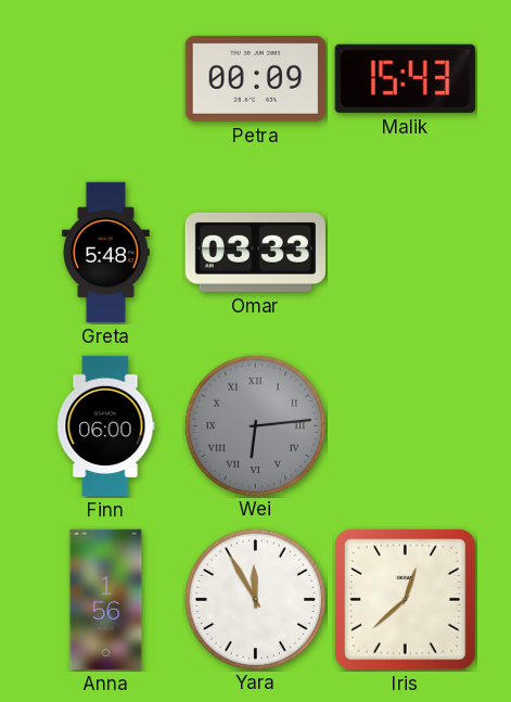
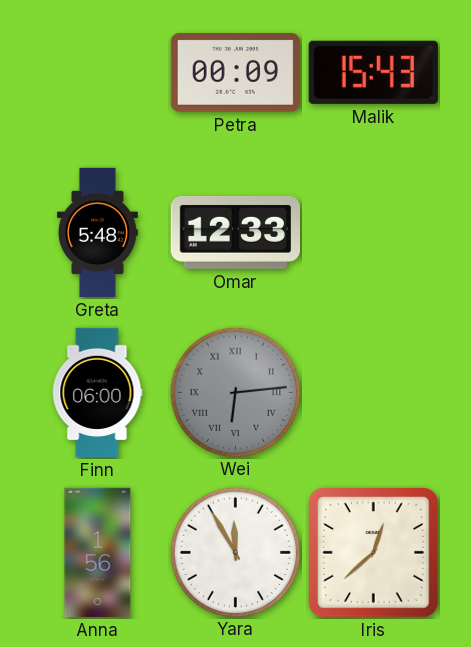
Omar: 03:33 -> 12:33 (235, 232)
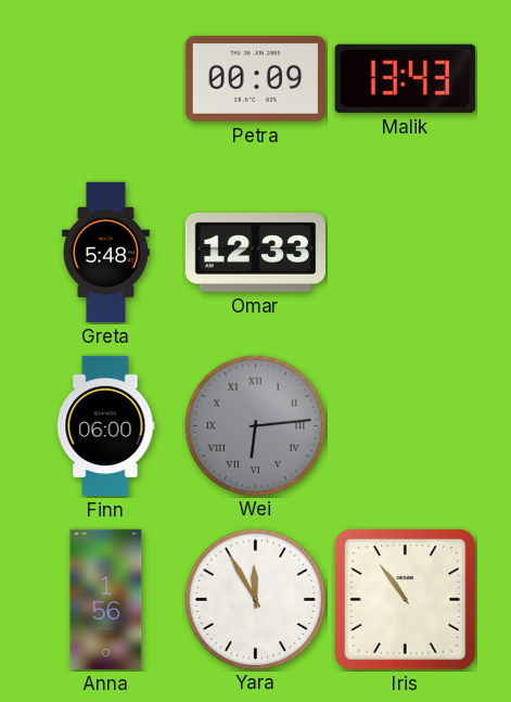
Malik: 15:43 -> 13:43 (405, 78)
Iris: 12:38 -> 10:54 (406, 600)
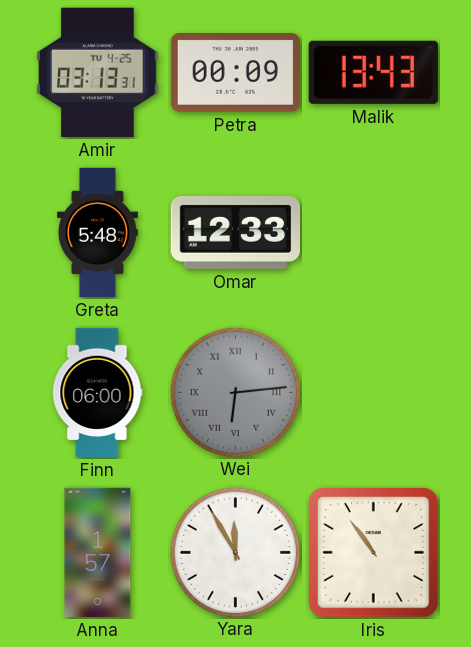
Amir: none -> 03:13 (98, 72)
Anna: 1:56 -> 1:57 (98, 553)
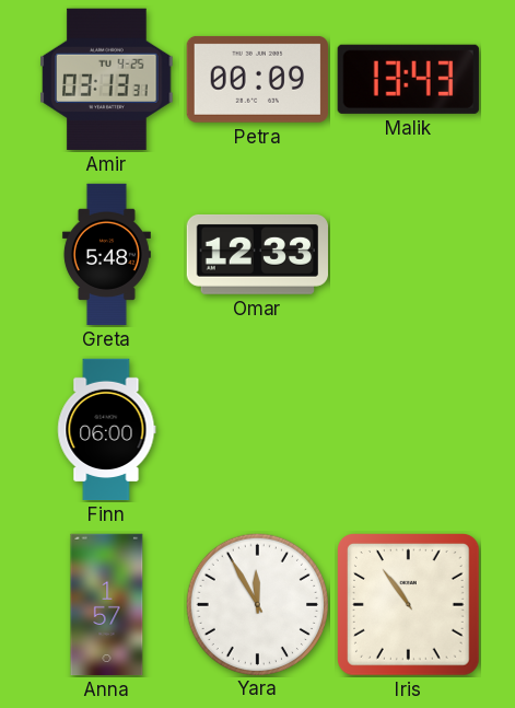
Wei: 6:14 -> none (235, 392)
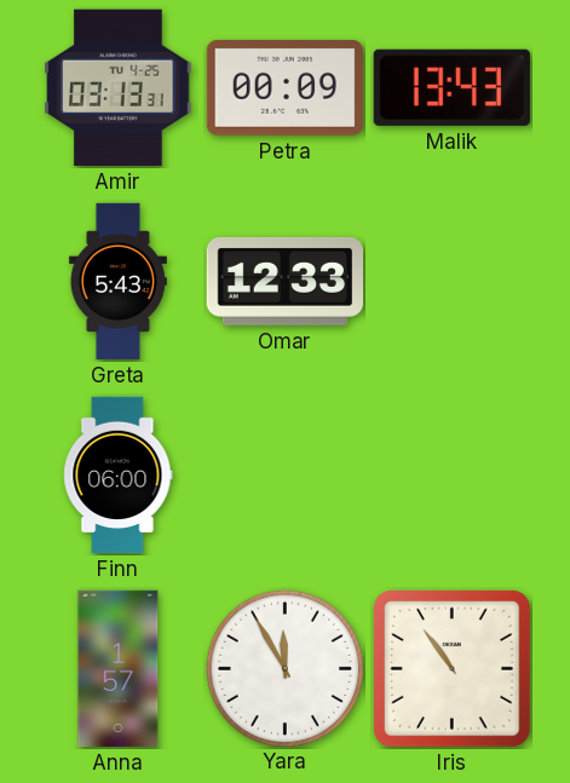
Greta: 5:48 -> 5:43 (117, 282)
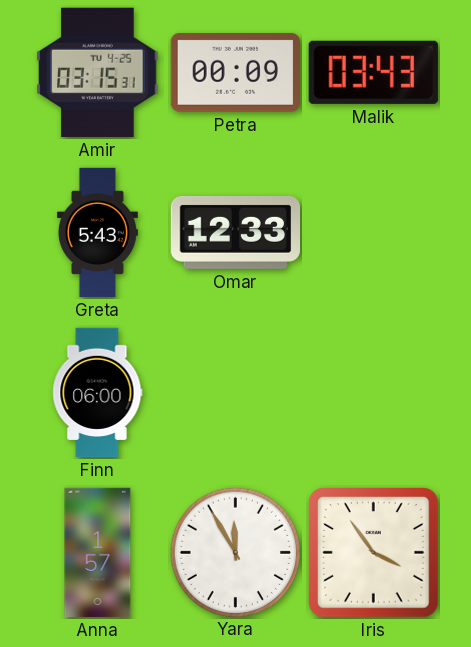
Amir: 03:13 -> 03:15 (98, 72)
Malik: 13:43 -> 03:43 (373, 72)
Iris: 10:54 -> 3:54 (374, 553)
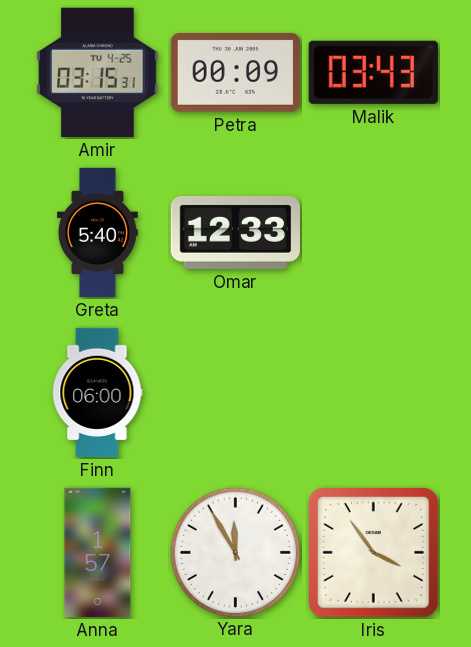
Greta: 5:43 -> 5:40 (97, 233)
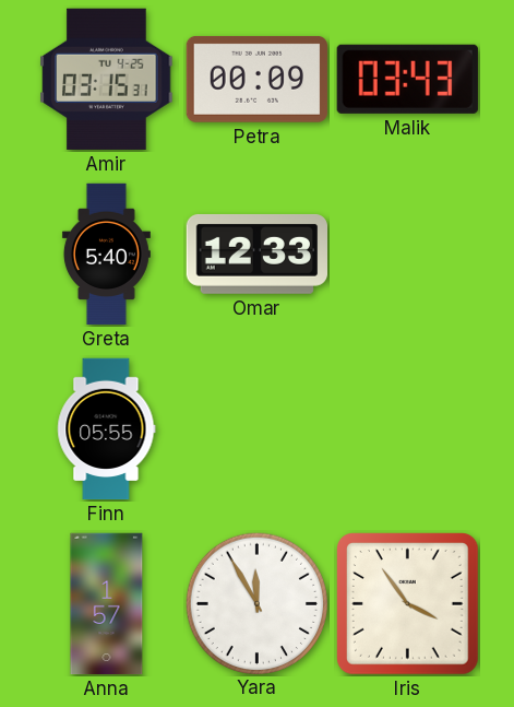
Finn: 06:00 -> 05:55 (107, 429)
